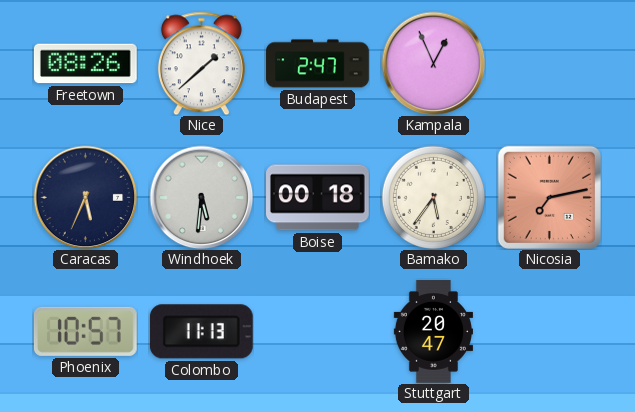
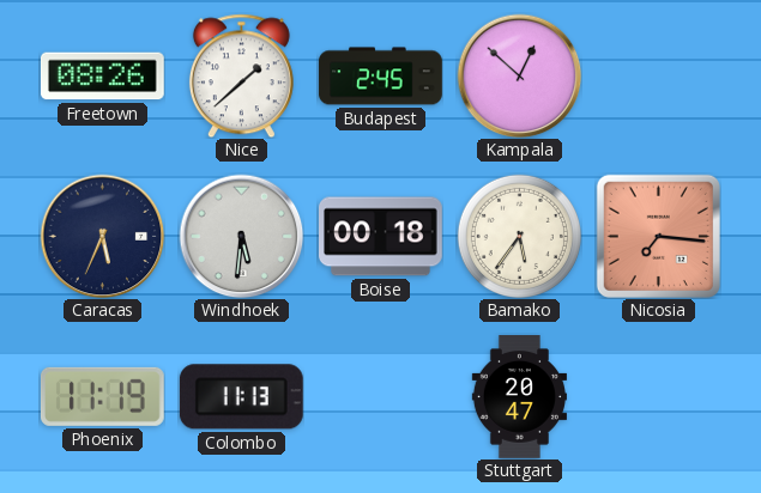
Budapest: 2:47 -> 2:45 (381, 77)
Kampala: 12:56 -> 12:52 (519, 75)
Nicosia: 7:13 -> 7:16 (658, 236)
Phoenix: 10:57 -> 11:19 (102, 396)
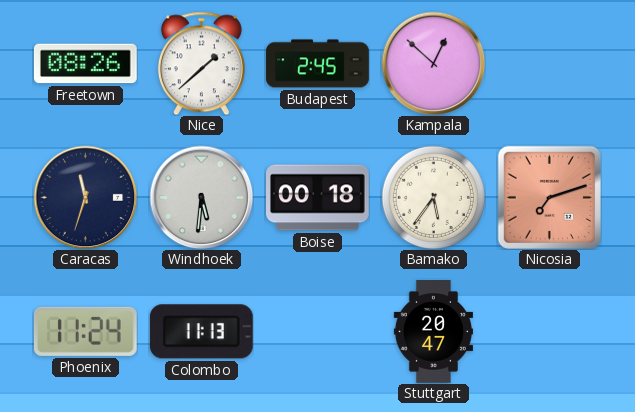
Caracas: 5:34 -> 11:33 (85, 197)
Nicosia: 7:16 -> 7:12 (549, 197)
Phoenix: 11:19 -> 11:24 (85, 331)
